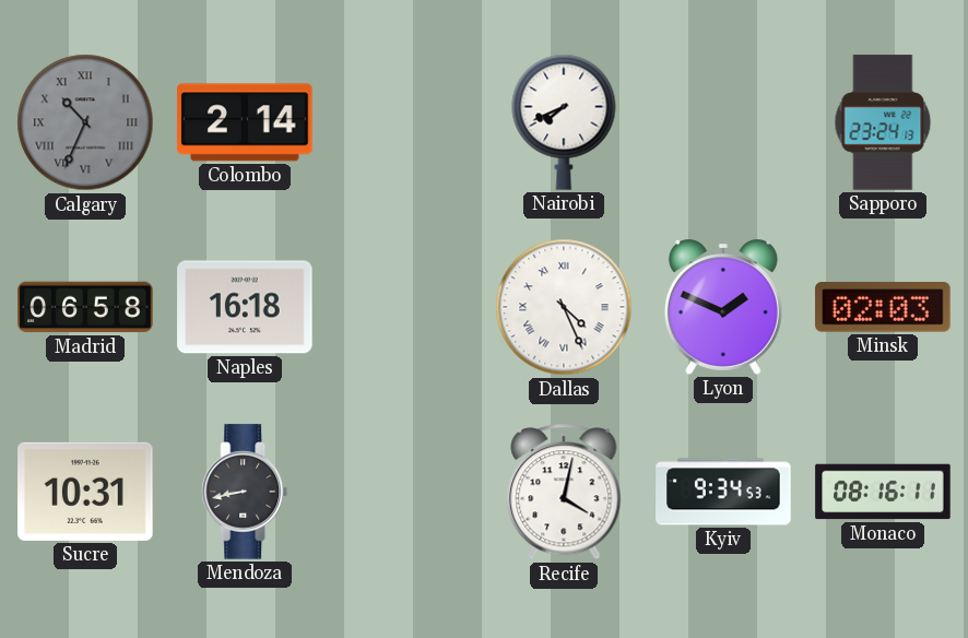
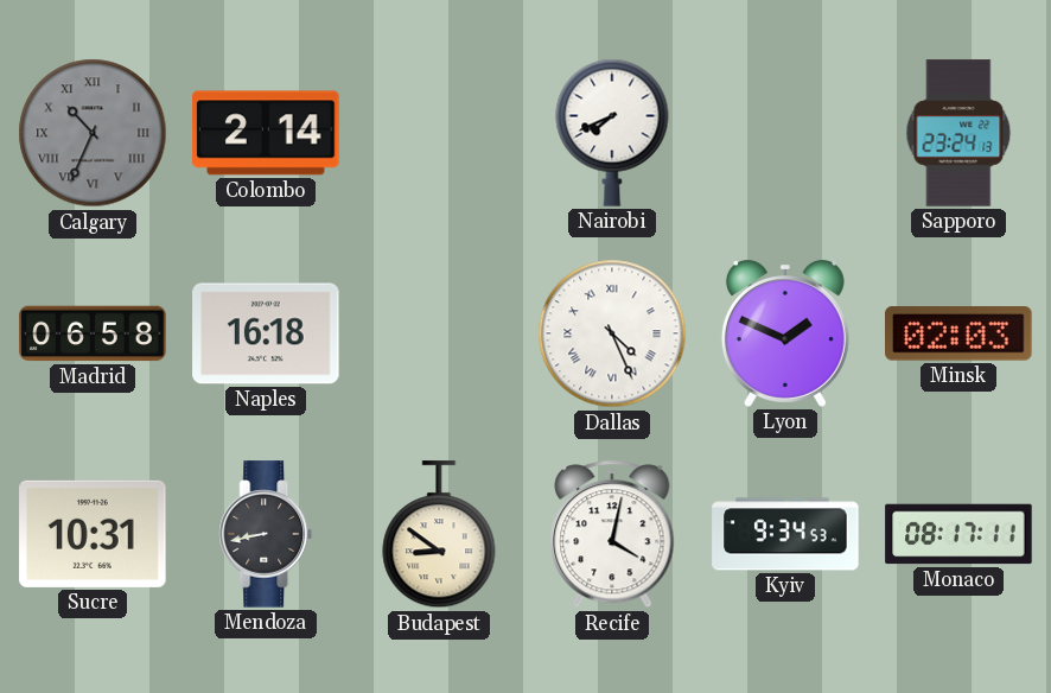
Budapest: none -> 8:51 (439, 535)
Monaco: 08:16 -> 08:17 (958, 534)
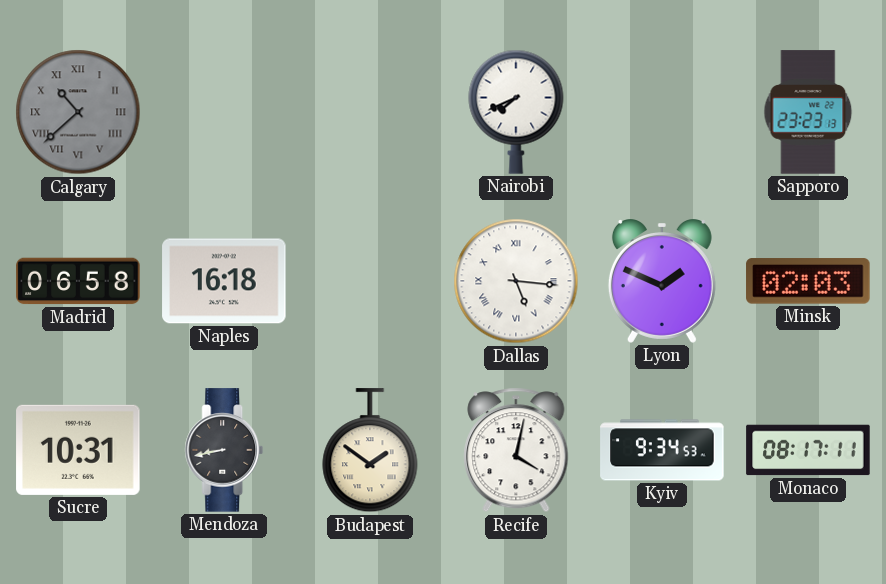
Calgary: 10:34 -> 10:38 (78, 112)
Colombo: 2:14 -> none (266, 133)
Sapporo: 23:24 -> 23:23 (808, 112)
Dallas: 4:26 -> 5:16 (516, 281)
Budapest: 8:51 -> 1:51 (370, 451)
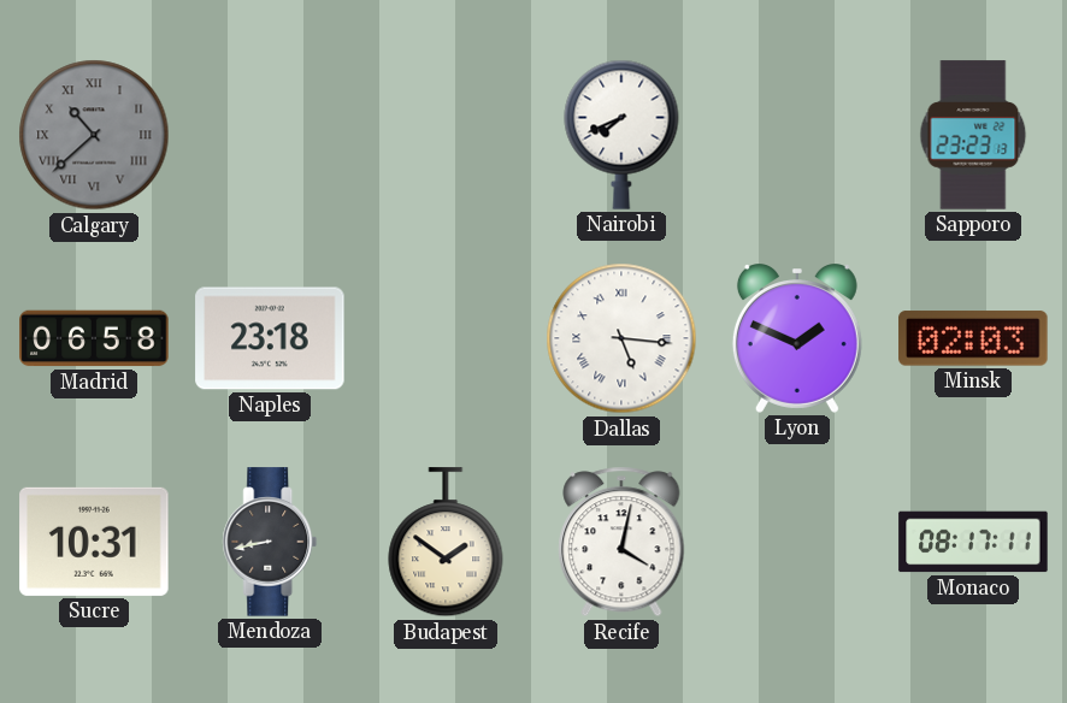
Naples: 16:18 -> 23:18 (270, 338)
Kyiv: 9:34 -> none (662, 450)
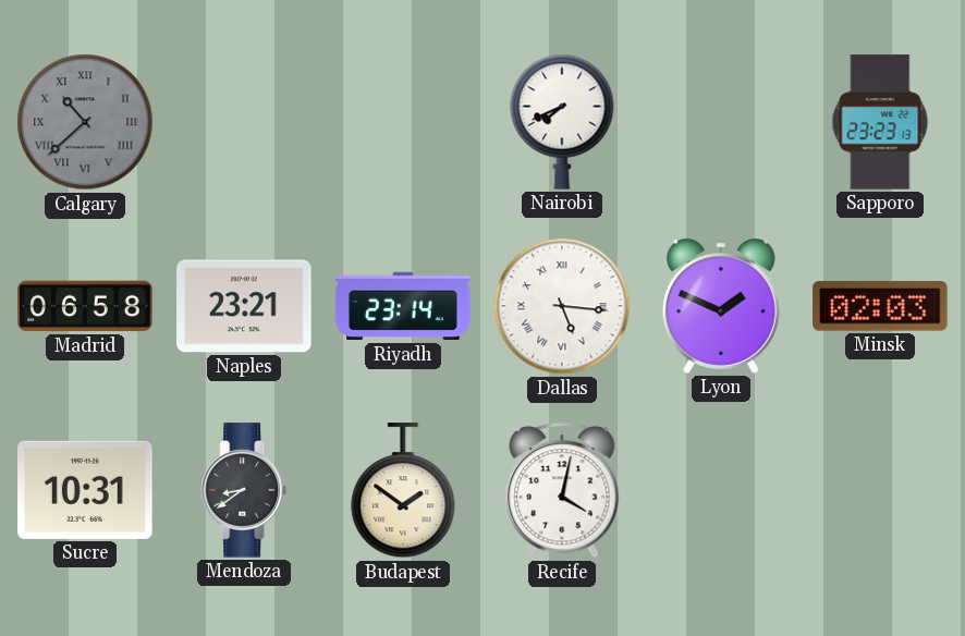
Naples: 23:18 -> 23:21 (244, 306)
Riyadh: none -> 23:14 (403, 306)
Mendoza: 8:43 -> 8:39 (244, 490)
Monaco: 08:17 -> none (973, 542)
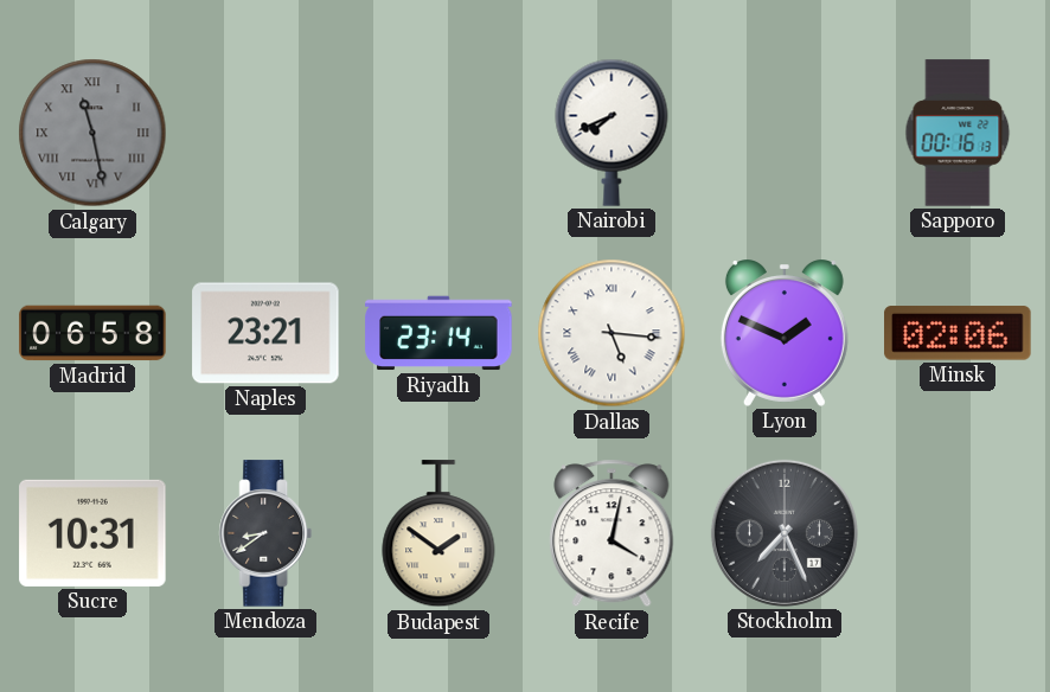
Calgary: 10:38 -> 11:28 (92, 133)
Sapporo: 23:23 -> 00:16 (958, 133)
Minsk: 02:03 -> 02:06 (958, 333)
Stockholm: none -> 7:26 (785, 533)
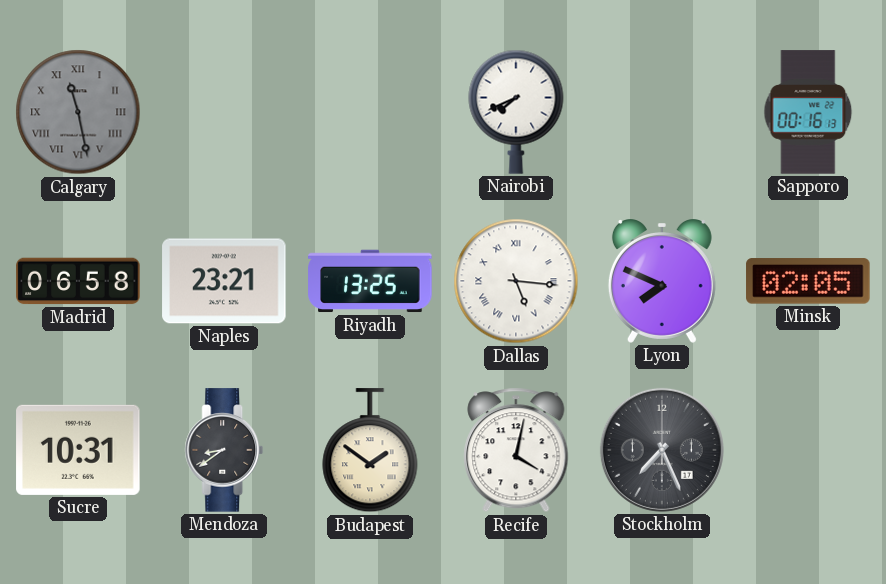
Riyadh: 23:14 -> 13:25 (370, 281)
Lyon: 1:49 -> 7:49 (662, 282)
Minsk: 02:06 -> 02:05 (808, 281)
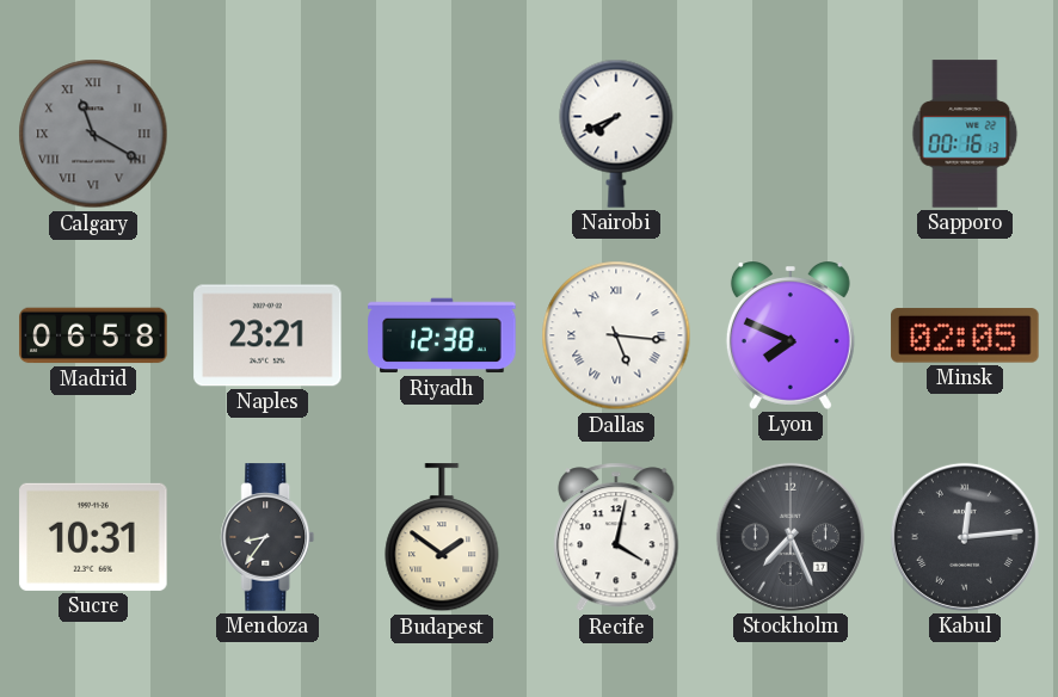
Calgary: 11:28 -> 11:20 (93, 134)
Riyadh: 13:25 -> 12:38 (442, 335)
Mendoza: 8:39 -> 8:36 (267, 537)
Kabul: none -> 12:14 (965, 537)
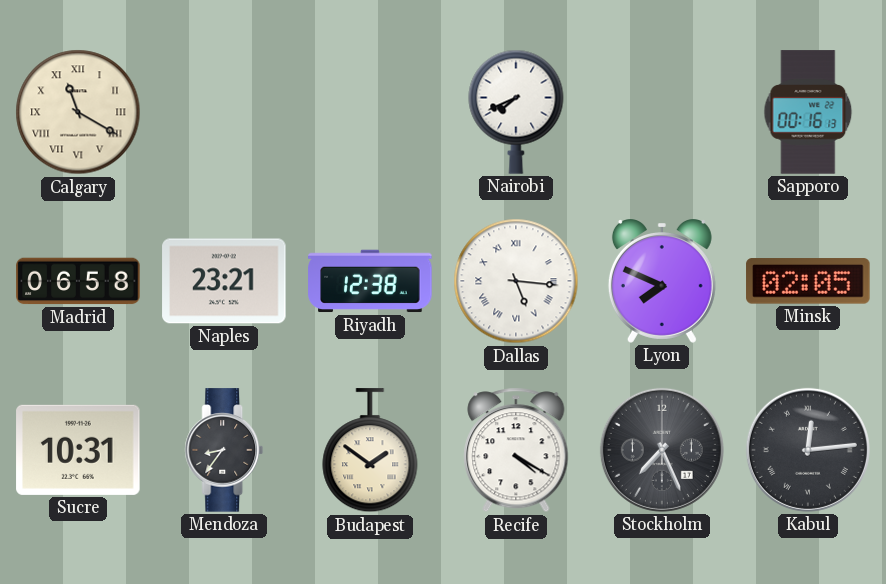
Calgary dial: grey -> cream (78, 112)
Recife: 4:02 -> 4:20 (516, 450)
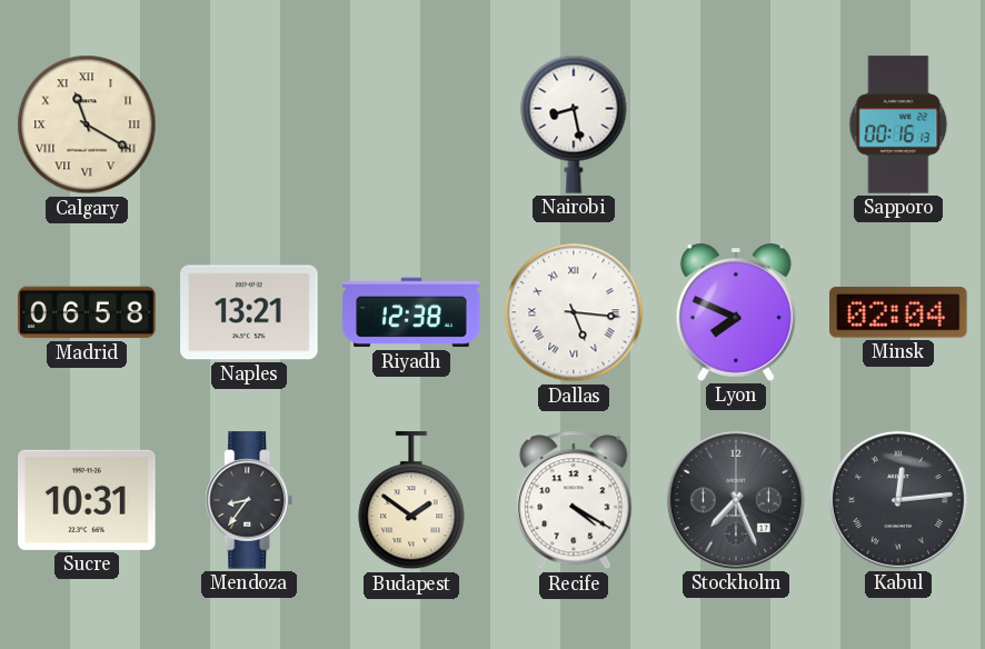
Nairobi: 7:41 -> 8:28 (574, 124)
Naples: 23:21 -> 13:21 (249, 312)
Minsk: 02:05 -> 02:04 (898, 312)
